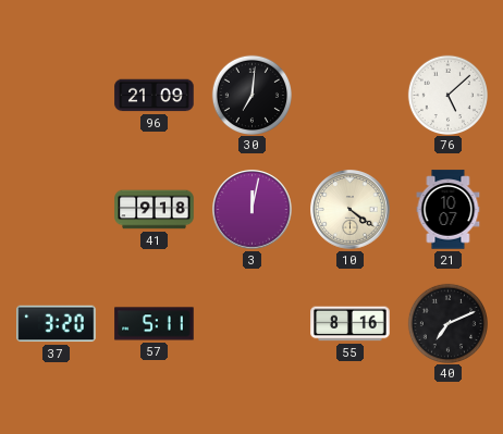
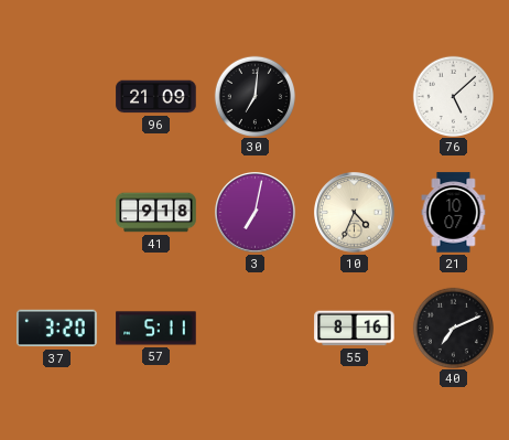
3: 12:02 -> 7:02 (256, 213)
10: 4:21 -> 4:34 (355, 213)
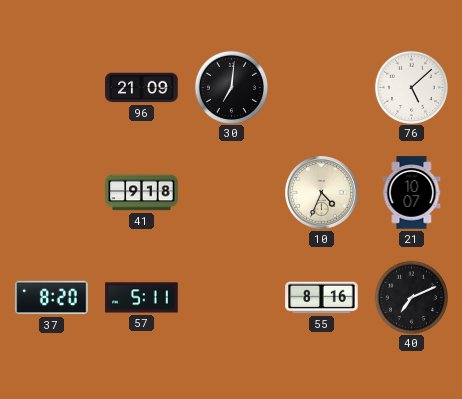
3: 7:02 -> none (256, 213)
37: 3:20 -> 8:20 (52, 298)
